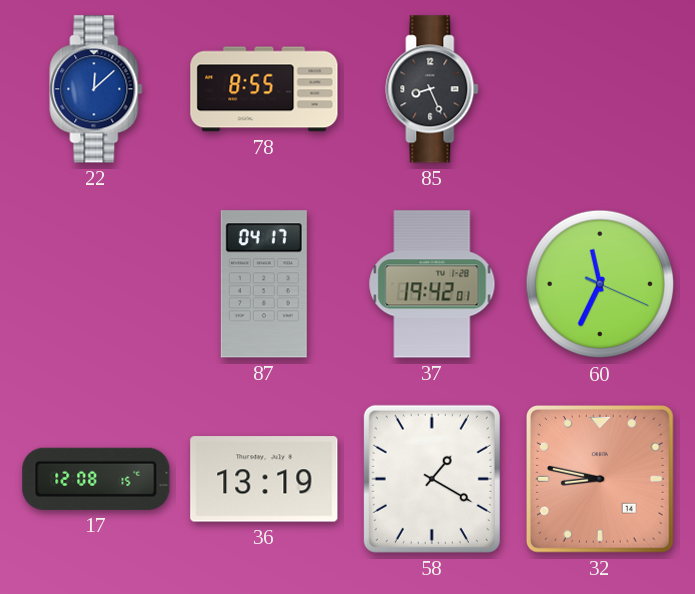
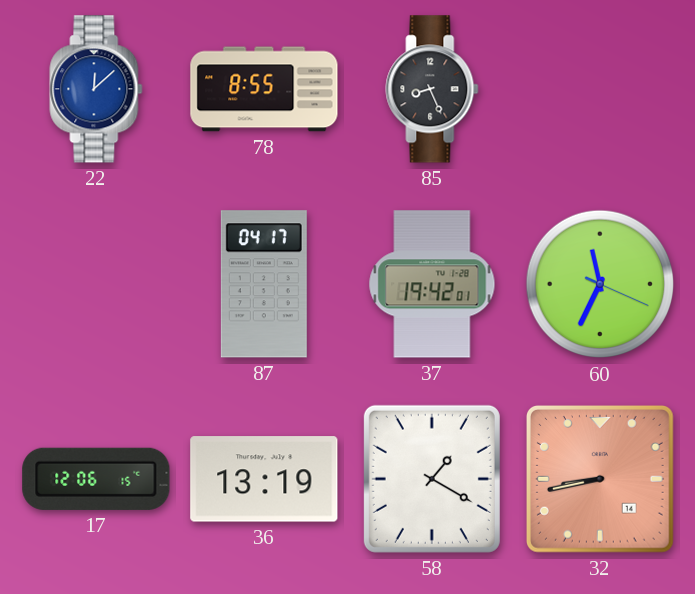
17: 12:08 -> 12:06 (96, 479)
32: 8:47 -> 8:43 (600, 479)
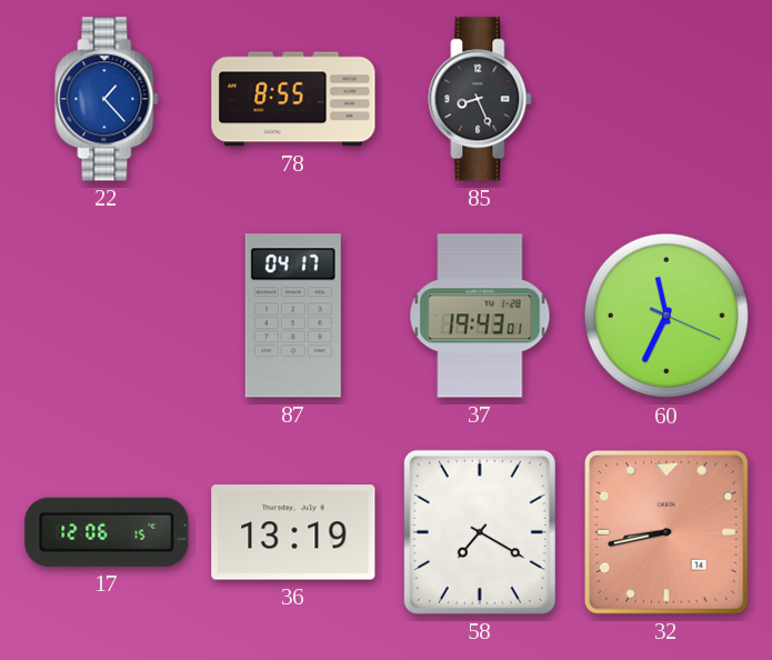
22: 12:08 -> 1:23 (107, 99)
37: 19:42 -> 19:43 (480, 316)
58: 1:20 -> 7:20 (480, 532)
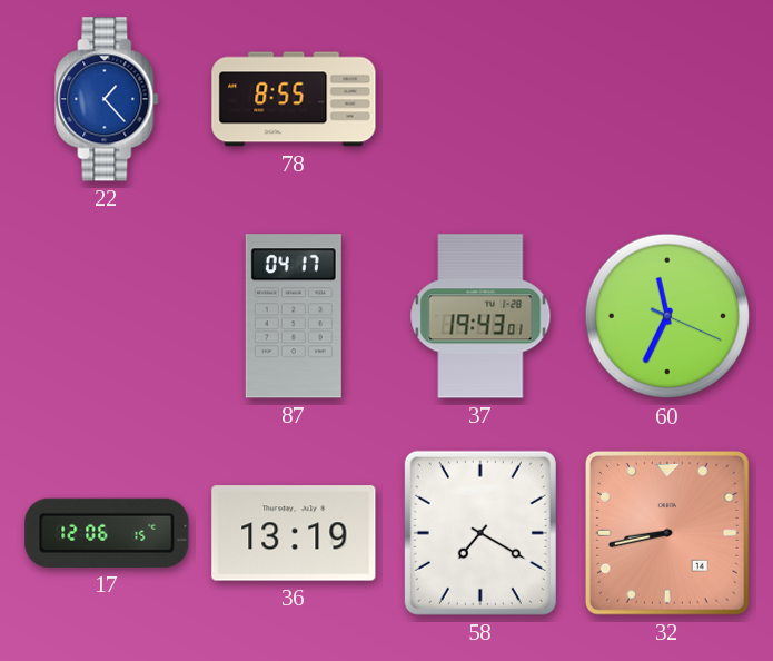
85: 8:26 -> none (480, 99)
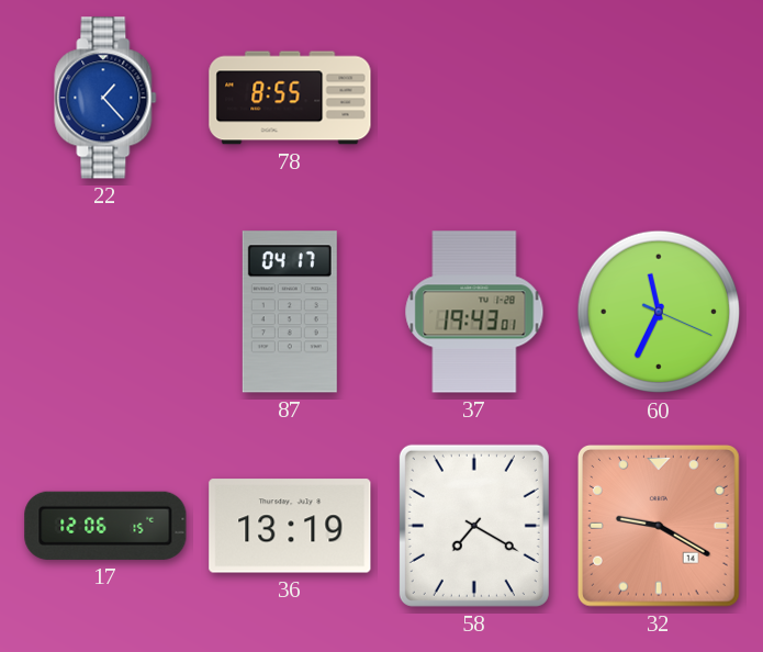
32: 8:43 -> 9:20 (659, 526)
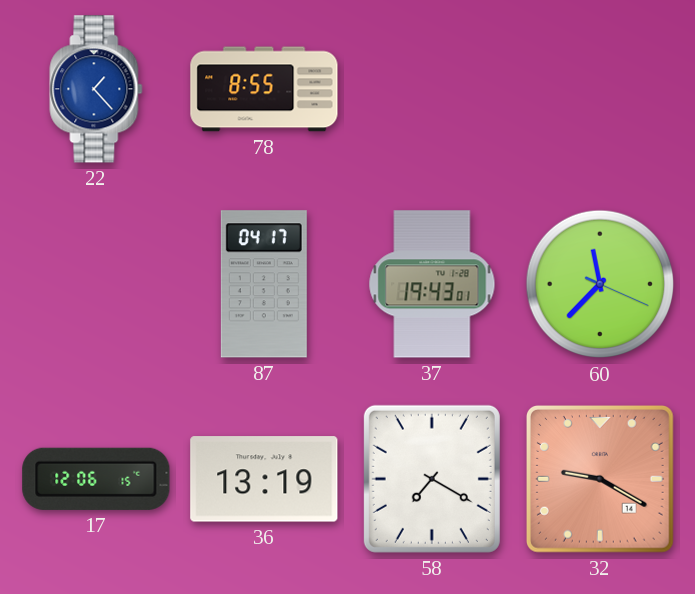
60: 11:34 -> 11:37 (600, 284)
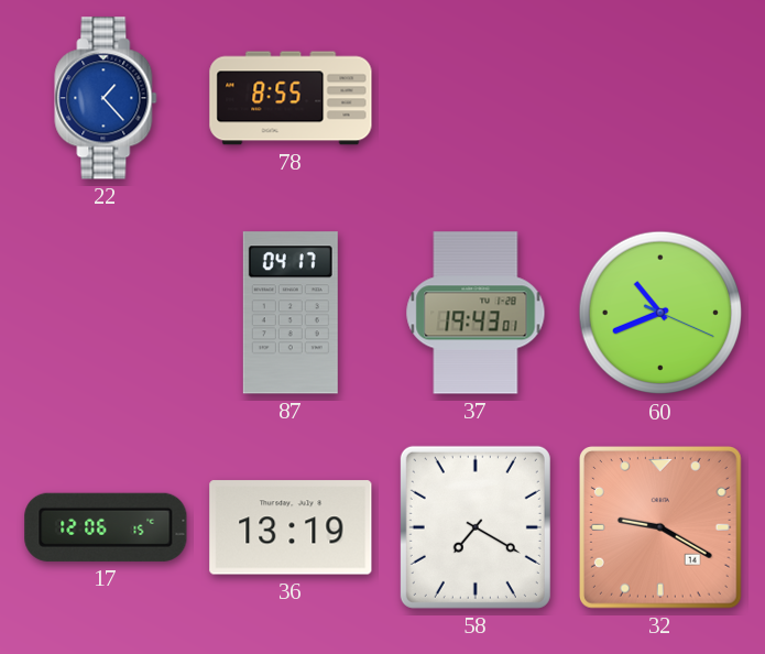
60: 11:37 -> 10:41 (660, 313)
